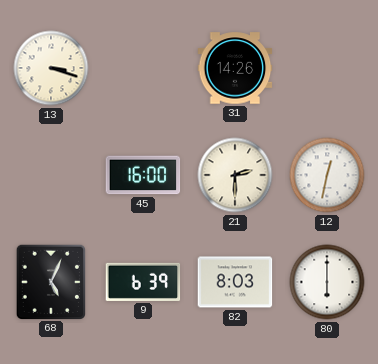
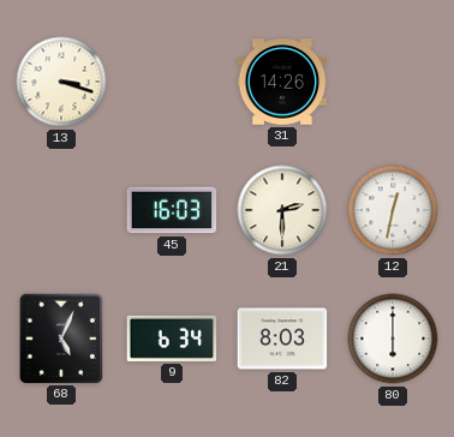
45: 16:00 -> 16:03 (172, 210)
9: 6:39 -> 6:34 (172, 339)
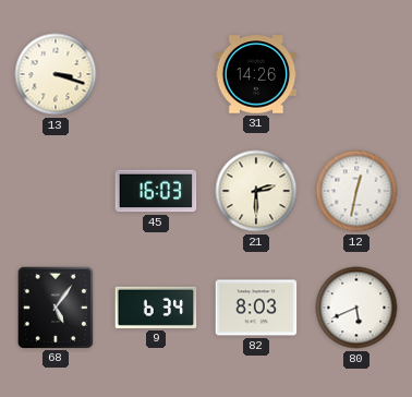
68: 5:04 -> 5:06 (54, 306)
80: 6:00 -> 5:41 (356, 308)
